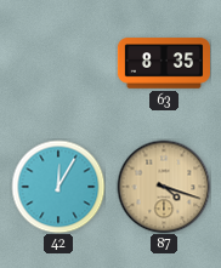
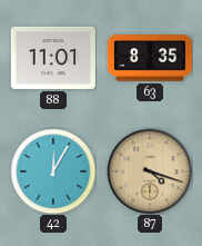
88: none -> 11:01 (53, 58)
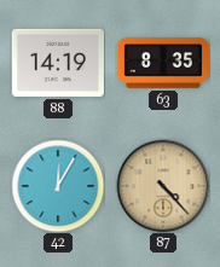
88: 11:01 -> 14:19 (58, 63)
87: 4:18 -> 4:23 (163, 186)
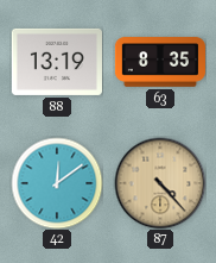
88: 14:19 -> 13:19 (57, 62)
42: 12:05 -> 12:09 (57, 183)
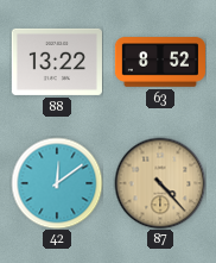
88: 13:19 -> 13:22 (57, 62)
63: 8:35 -> 8:52 (159, 62)
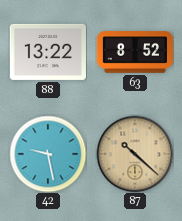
42: 12:09 -> 9:28 (48, 154)
87: 4:23 -> 10:22 (135, 154)
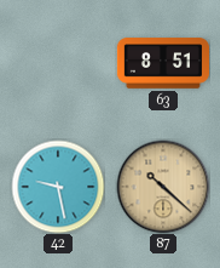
88: 13:22 -> none (48, 52)
63: 8:52 -> 8:51 (162, 63)
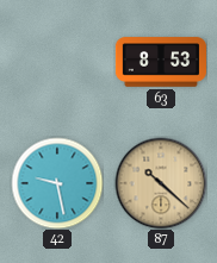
63: 8:51 -> 8:53 (160, 62)
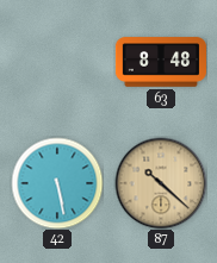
63: 8:53 -> 8:48 (160, 62)
42: 9:28 -> 5:28 (57, 183)
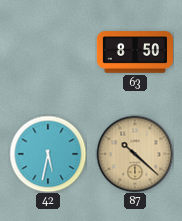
63: 8:48 -> 8:50 (134, 52)
42: 5:28 -> 5:32 (48, 154)
